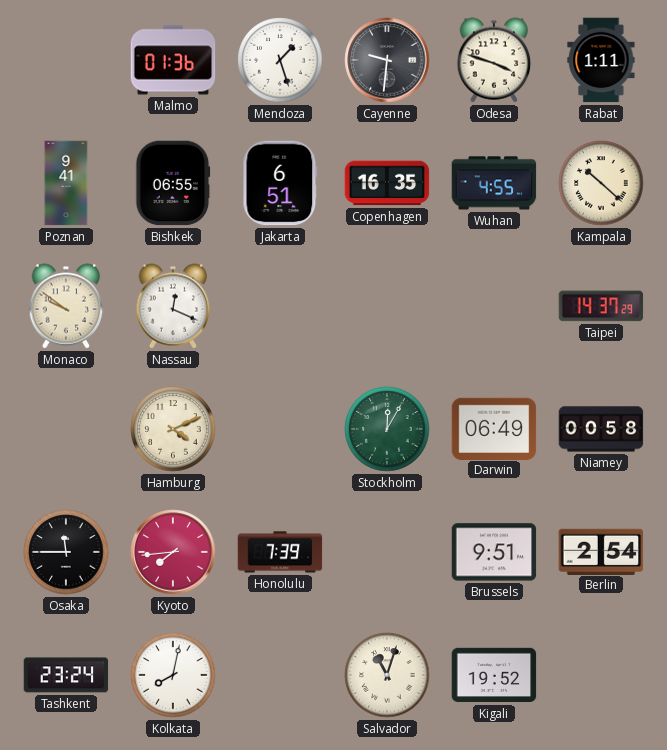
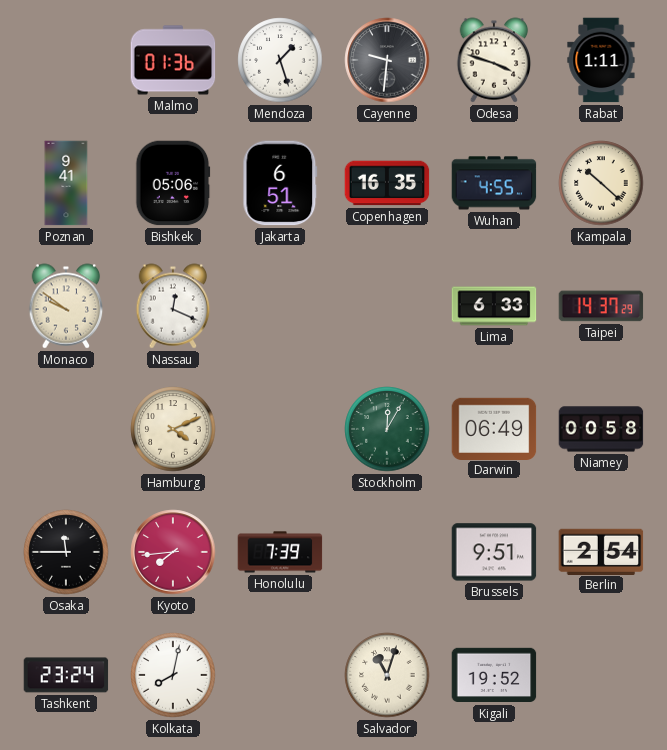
Bishkek: 06:55 -> 05:06 (173, 183)
Lima: none -> 6:33 (494, 306)
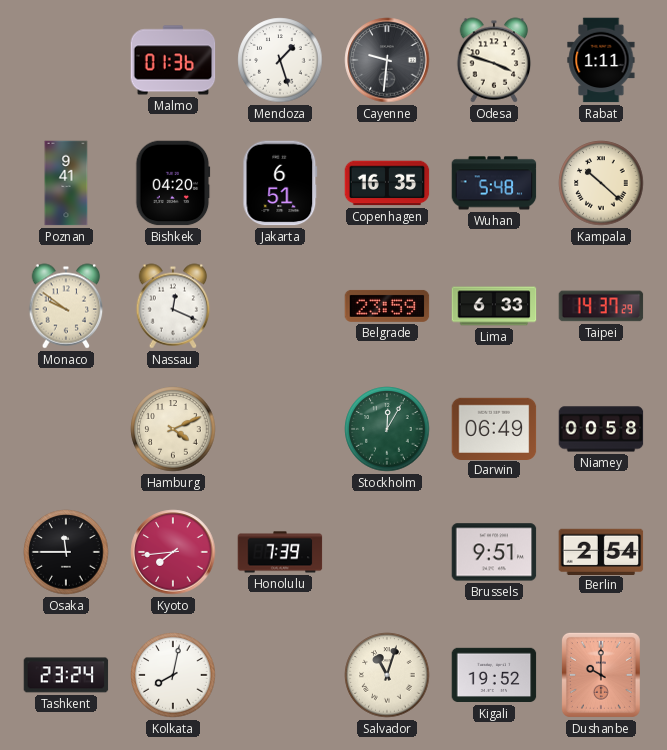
Bishkek: 05:06 -> 04:20 (173, 183)
Wuhan: 4:55 -> 5:48 (494, 183)
Belgrade: none -> 23:59 (387, 306)
Dushanbe: none -> 10:00 (601, 675)
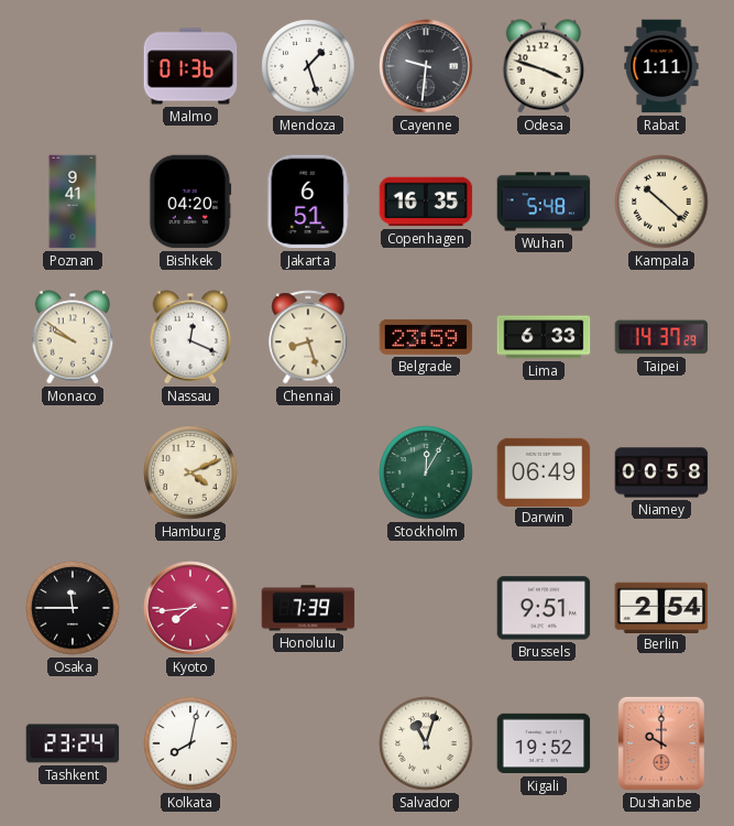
Chennai: none -> 8:27 (308, 337)
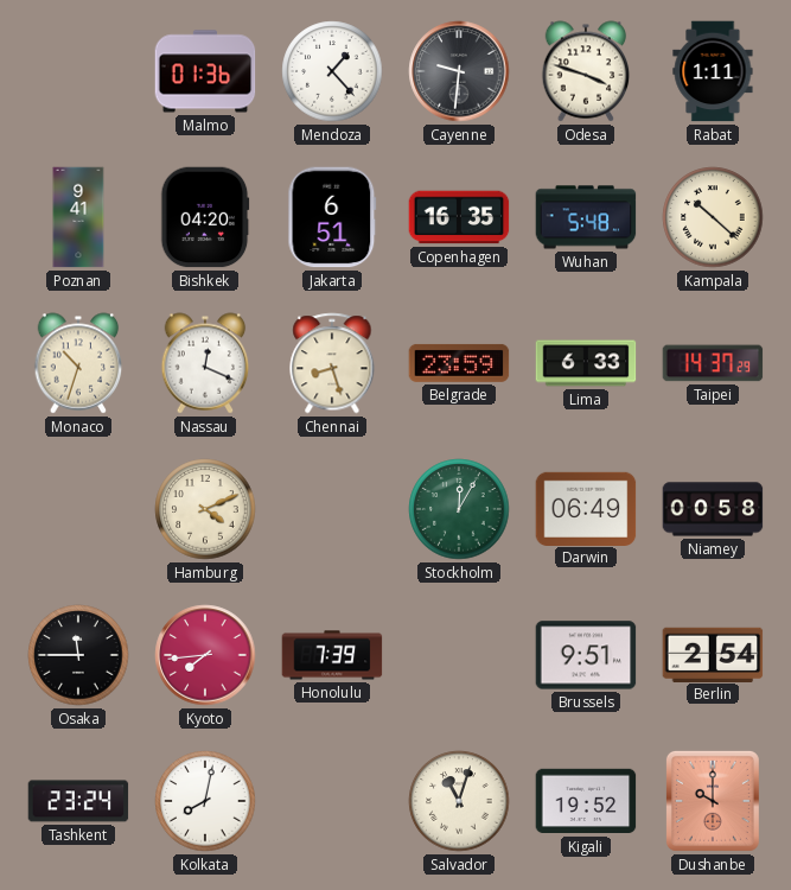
Mendoza: 1:27 -> 1:23 (332, 71)
Monaco: 9:51 -> 10:33 (78, 363)
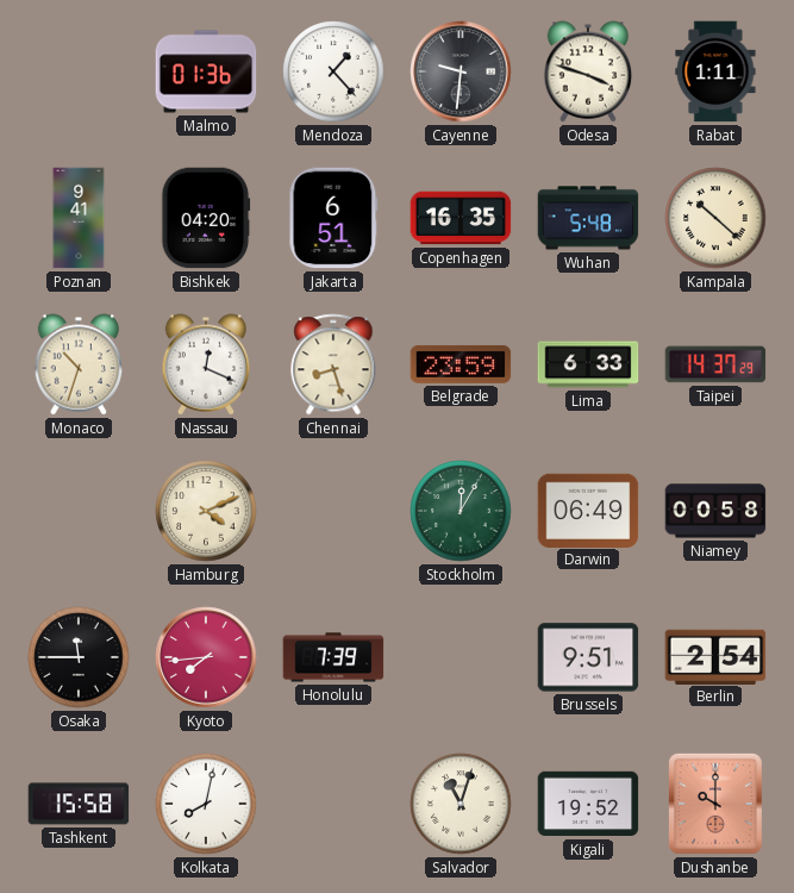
Tashkent: 23:24 -> 15:58 (79, 804)
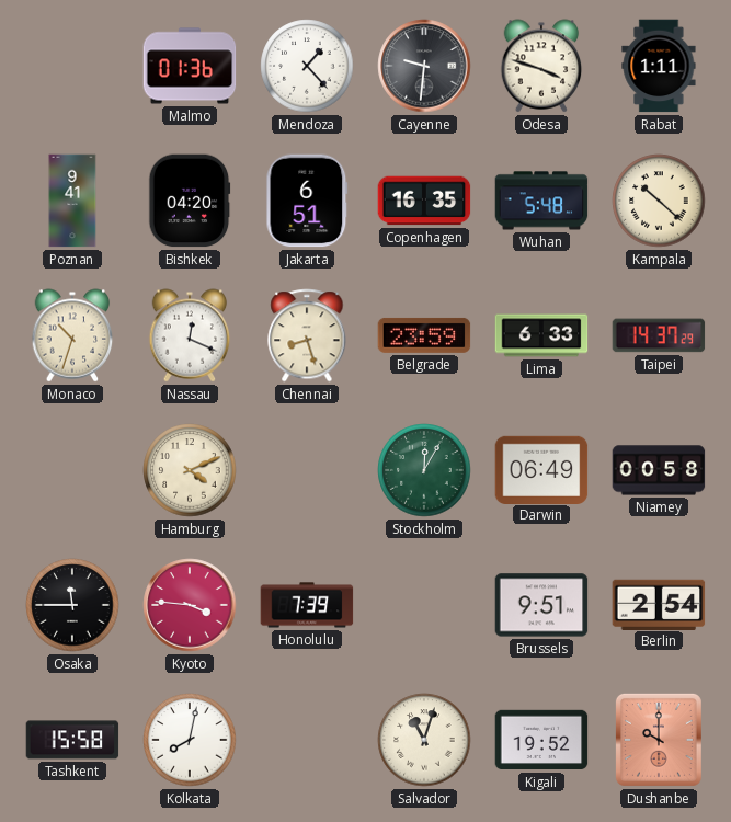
Kyoto: 7:44 -> 3:46 (190, 605)
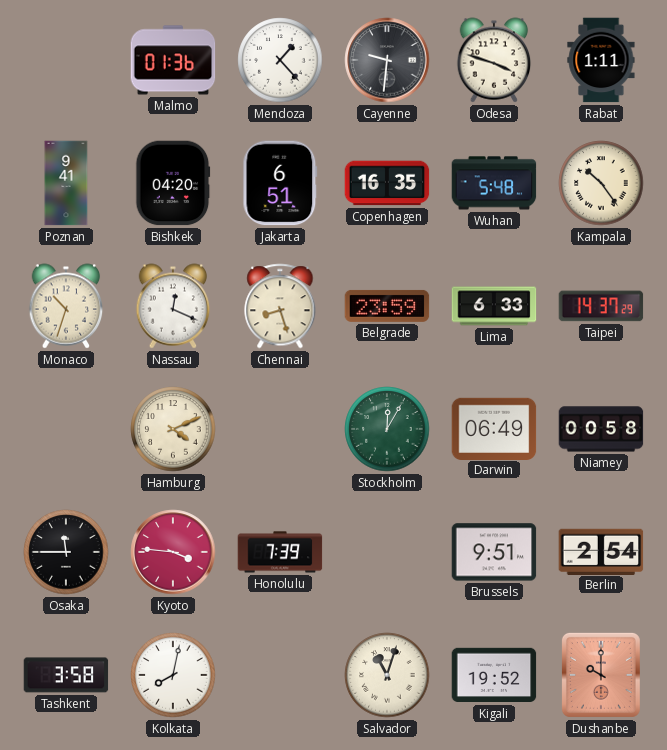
Kampala: 10:22 -> 10:24 (601, 183)
Tashkent: 15:58 -> 3:58 (66, 675)
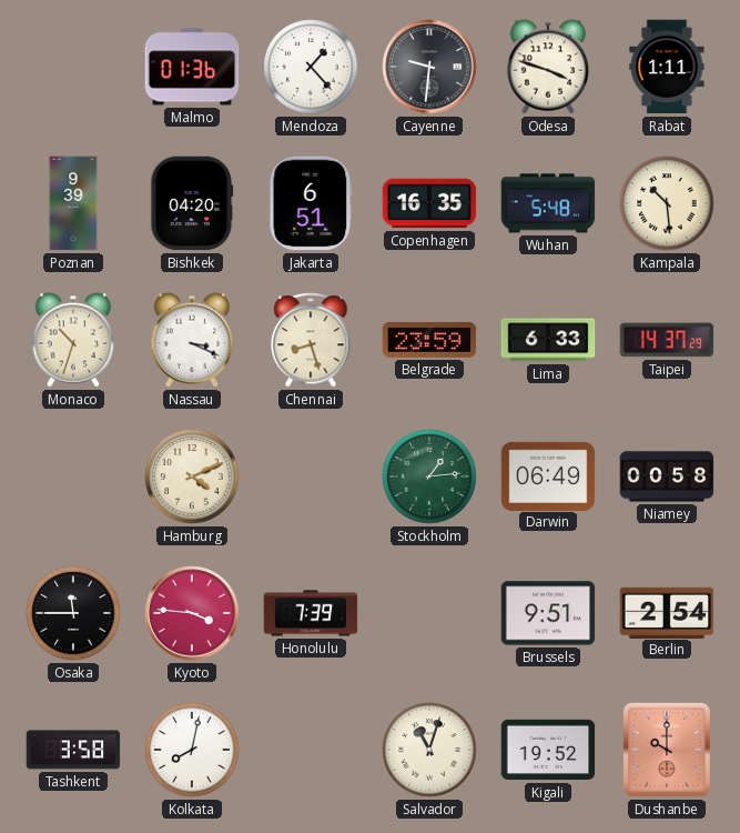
Poznan: 9:41 -> 9:39 (73, 203)
Kampala: 10:24 -> 10:29 (667, 203)
Nassau: 12:19 -> 3:19 (192, 340)
Stockholm: 12:05 -> 1:14 (429, 476)
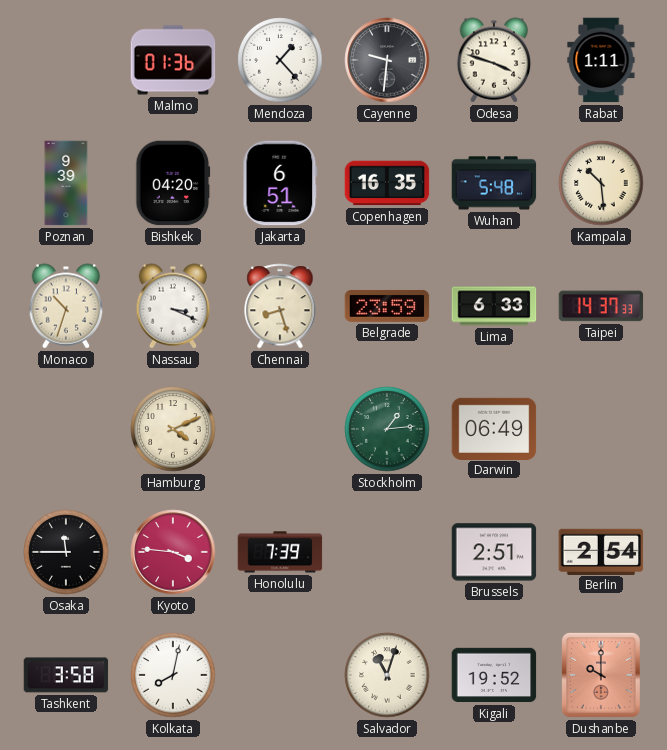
Taipei: 14:37:29 -> 14:37:33 (601, 306)
Niamey: 00:58 -> none (667, 476)
Brussels: 9:51 -> 2:51 (494, 552)
